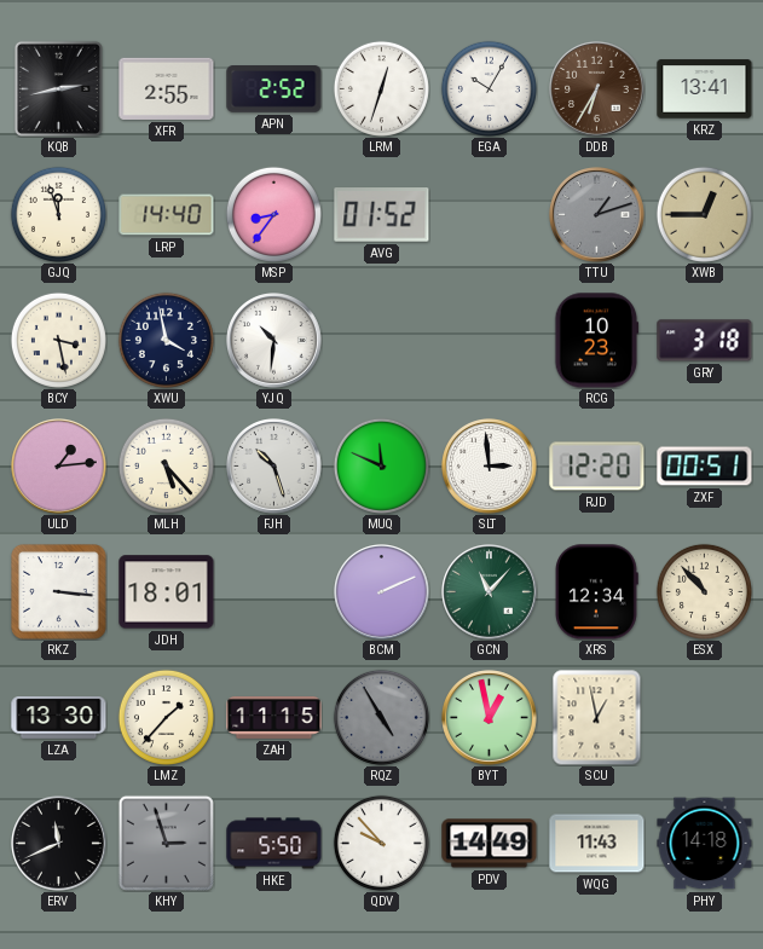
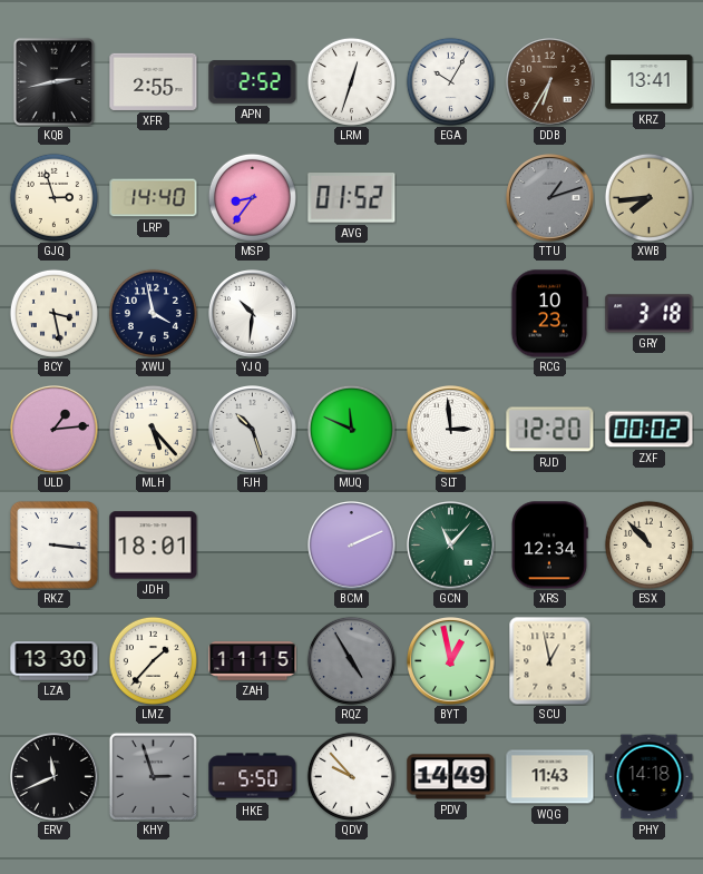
GJQ: 11:57 -> 2:57 (53, 197)
XWB: 12:45 -> 7:44 (648, 197)
ZXF: 00:51 -> 00:02 (650, 430)
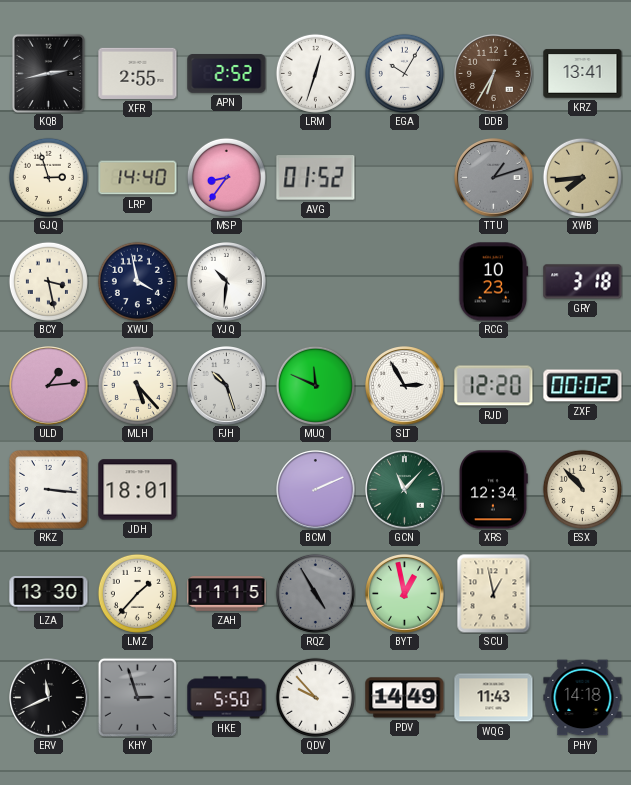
SLT: 2:59 -> 2:55 (405, 386)
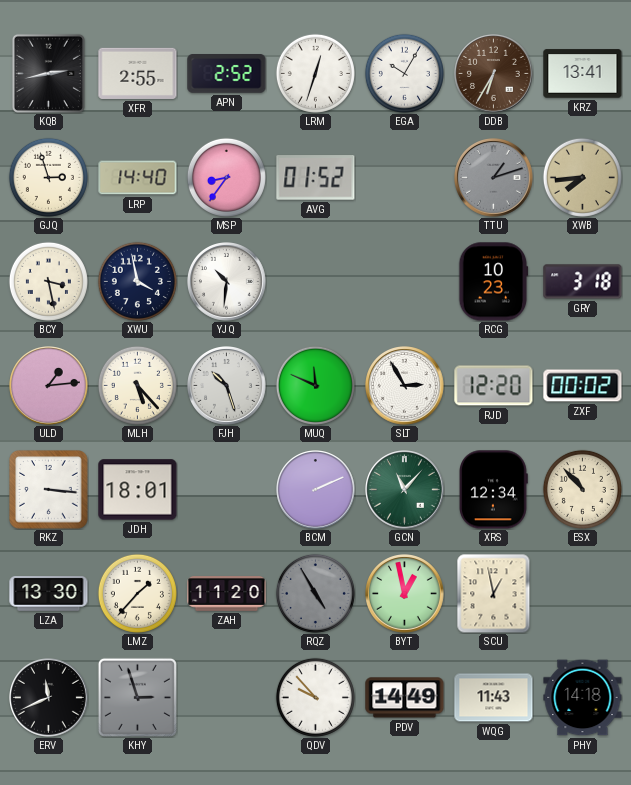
ZAH: 11:15 -> 11:20 (227, 594)
HKE: 5:50 -> none (227, 698)
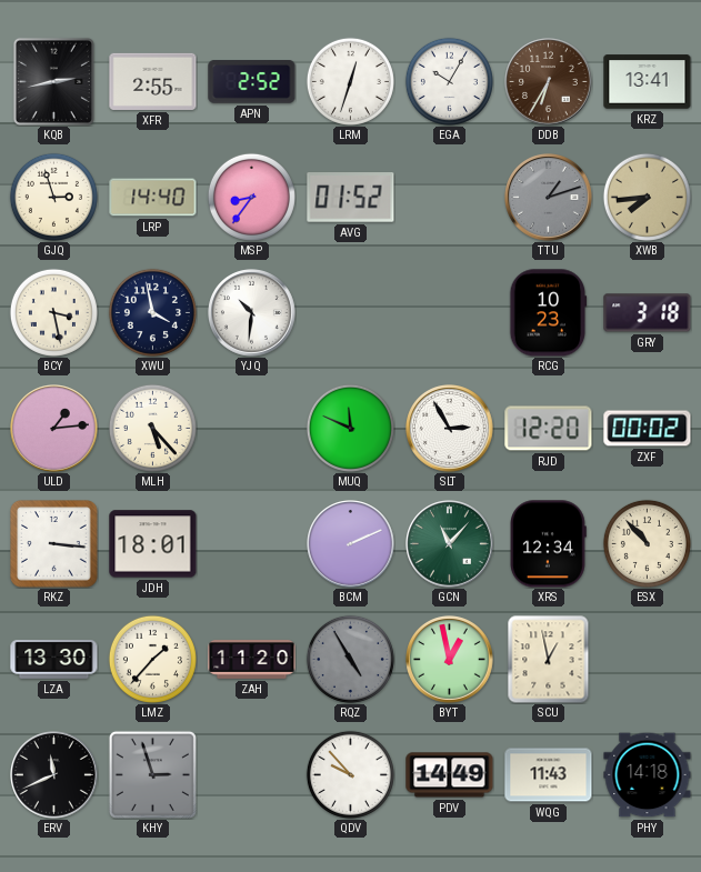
FJH: 10:27 -> none (227, 386)
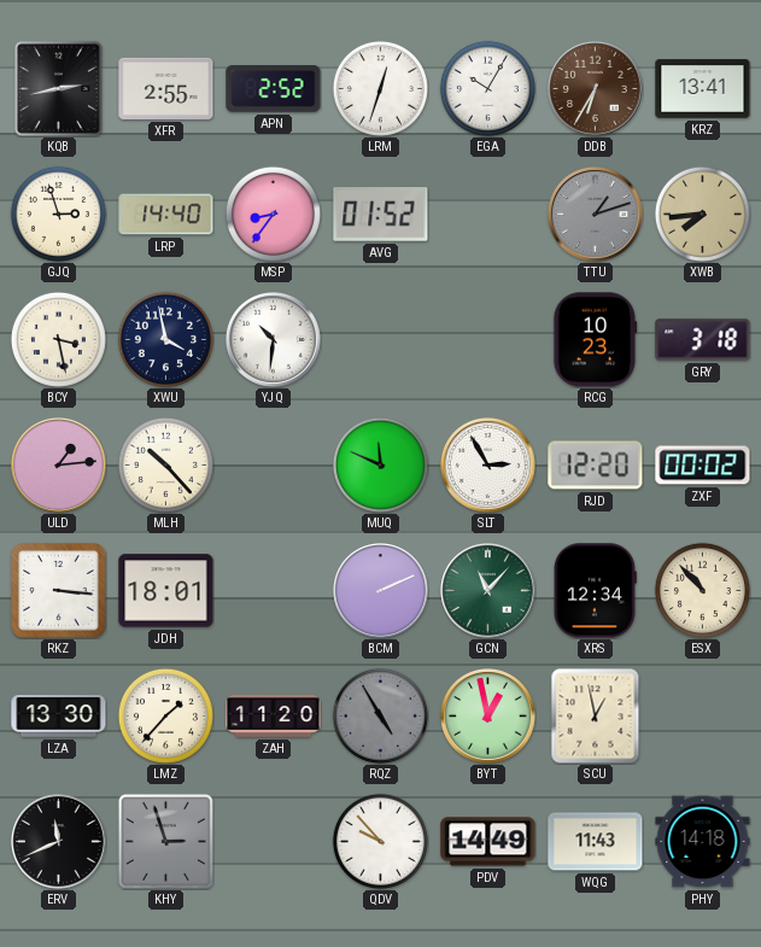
MLH: 5:23 -> 10:23 (165, 464)
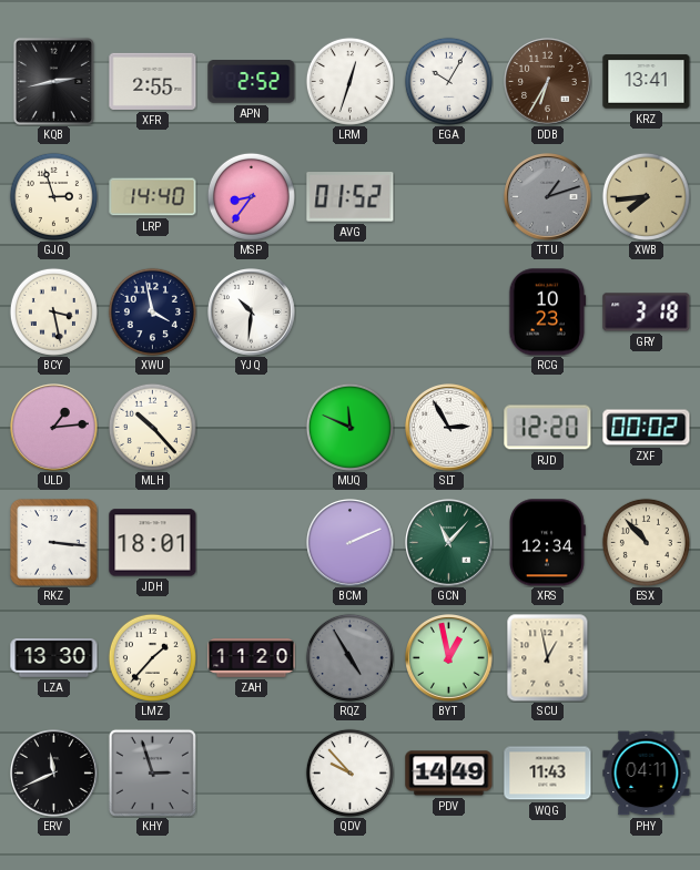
PHY: 14:18 -> 04:11 (647, 774)
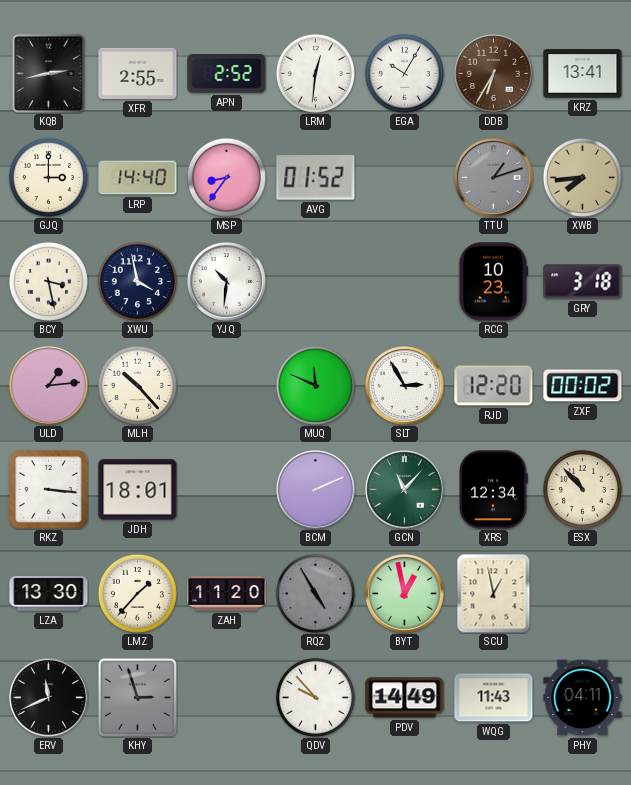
LRM: 12:33 -> 12:31 (315, 73)
GJQ: 2:57 -> 3:00 (48, 177)
